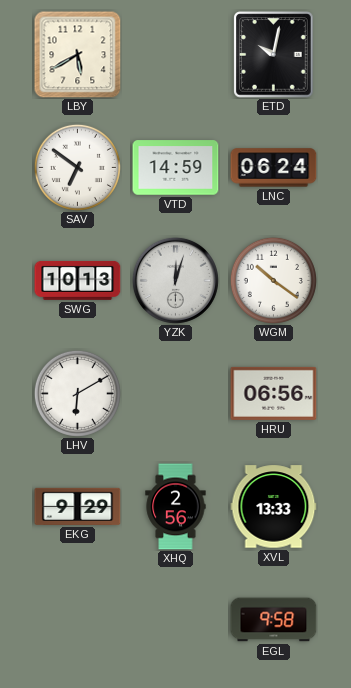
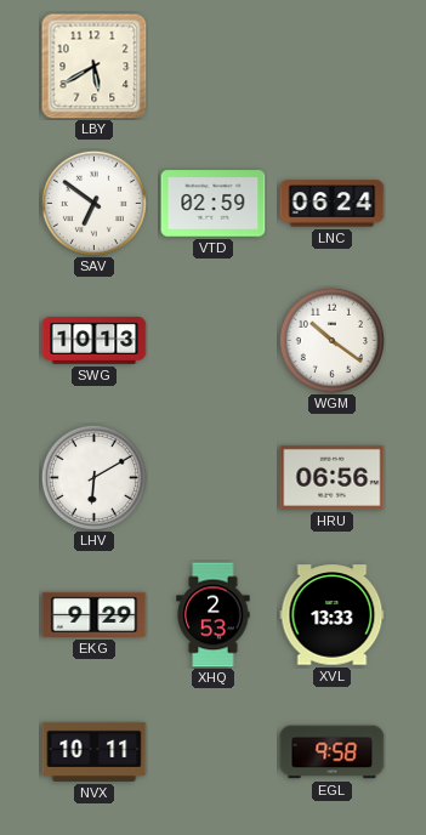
ETD: 10:02 -> none (274, 55)
VTD: 14:59 -> 02:59 (214, 204)
YZK: 12:03 -> none (175, 280)
XHQ: 2:56 -> 2:53 (214, 615)
NVX: none -> 10:11 (95, 751)
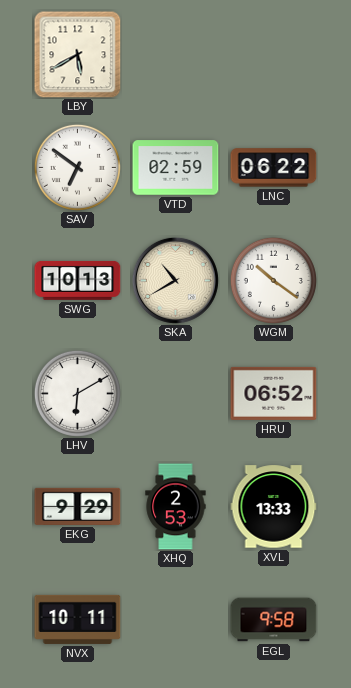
LNC: 06:24 -> 06:22 (274, 168)
SKA: none -> 10:40 (175, 280)
HRU: 06:56 -> 06:52 (274, 393)
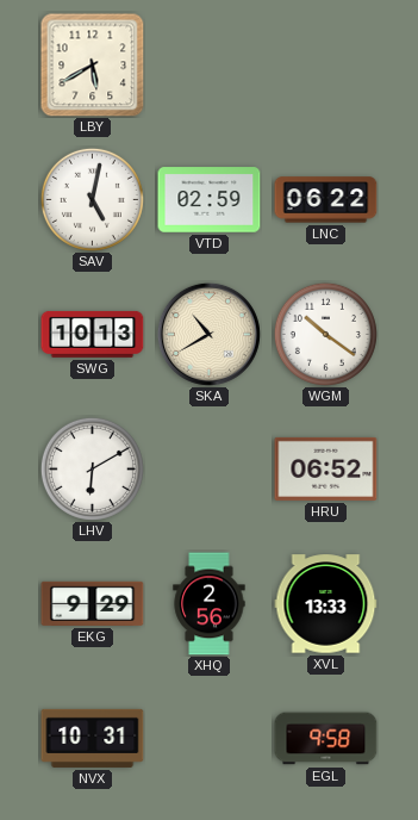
SAV: 6:51 -> 5:02 (92, 199)
XHQ: 2:53 -> 2:56 (210, 604)
NVX: 10:11 -> 10:31 (93, 738)
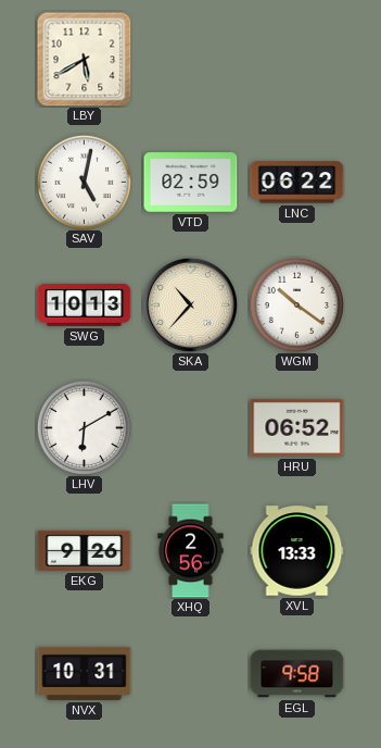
SKA: 10:40 -> 10:37 (190, 304)
EKG: 9:29 -> 9:26 (85, 550)
